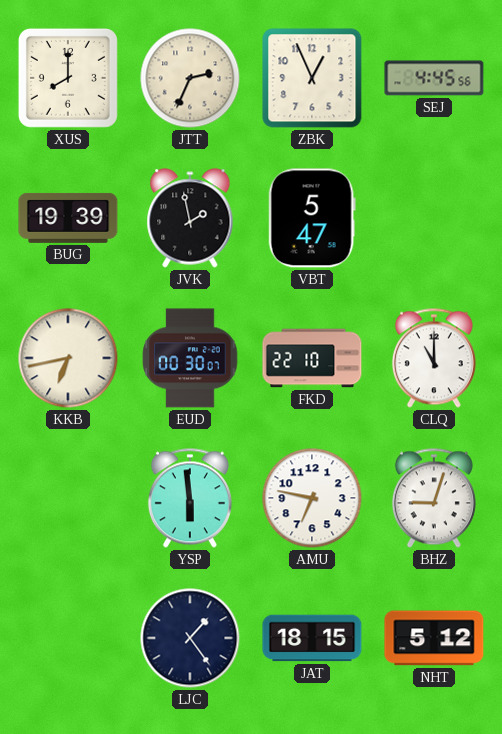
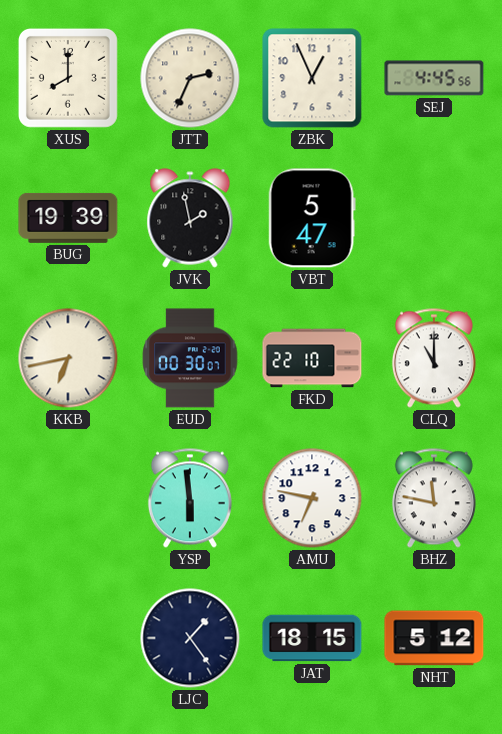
BHZ: 9:03 -> 11:47 (434, 498)
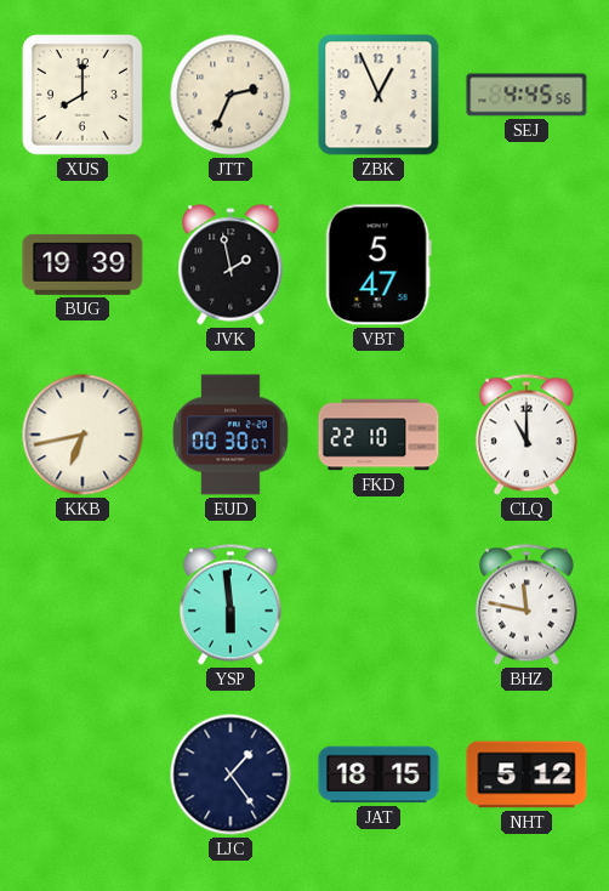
AMU: 6:47 -> none (312, 498)
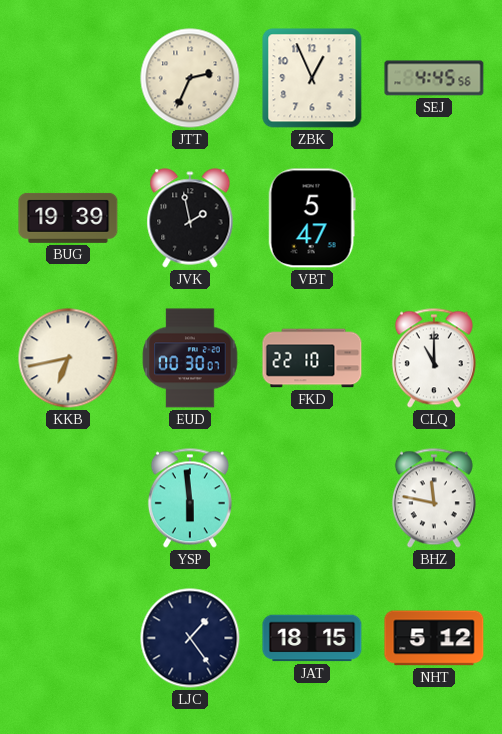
XUS: 8:00 -> none (82, 95)
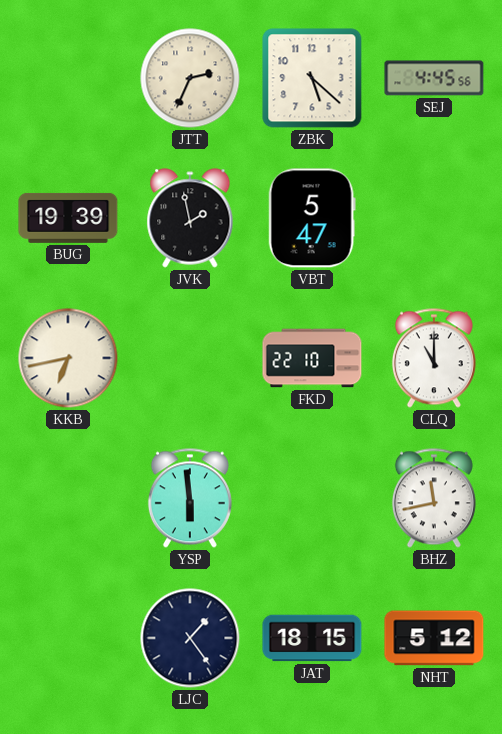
ZBK: 12:56 -> 5:22 (312, 78)
EUD: 00:30 -> none (190, 358)
BHZ: 11:47 -> 11:43 (434, 498)
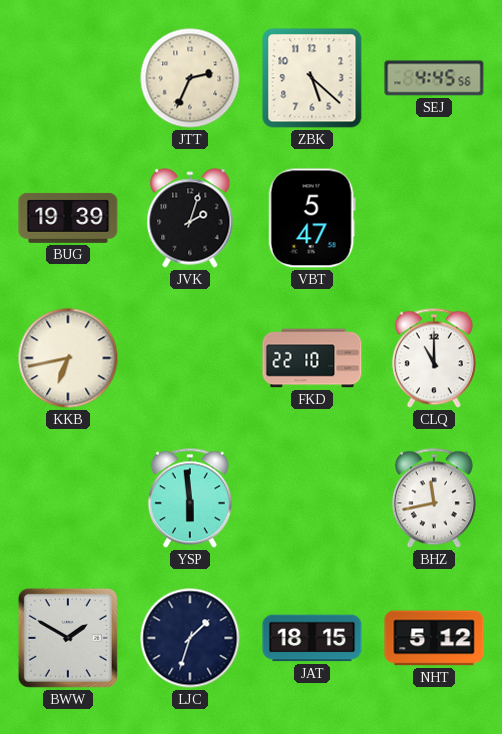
JVK: 1:58 -> 2:03 (190, 218)
BWW: none -> 1:50 (68, 638)
LJC: 1:24 -> 1:33 (190, 638)
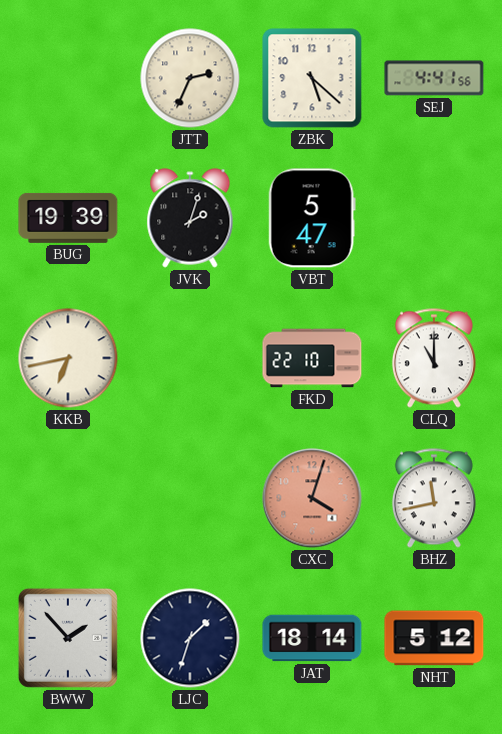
SEJ: 4:45 -> 4:41 (434, 78)
YSP: 5:59 -> none (190, 498)
CXC: none -> 4:03 (312, 498)
BWW: 1:50 -> 1:53 (68, 638)
JAT: 18:15 -> 18:14 (312, 638)
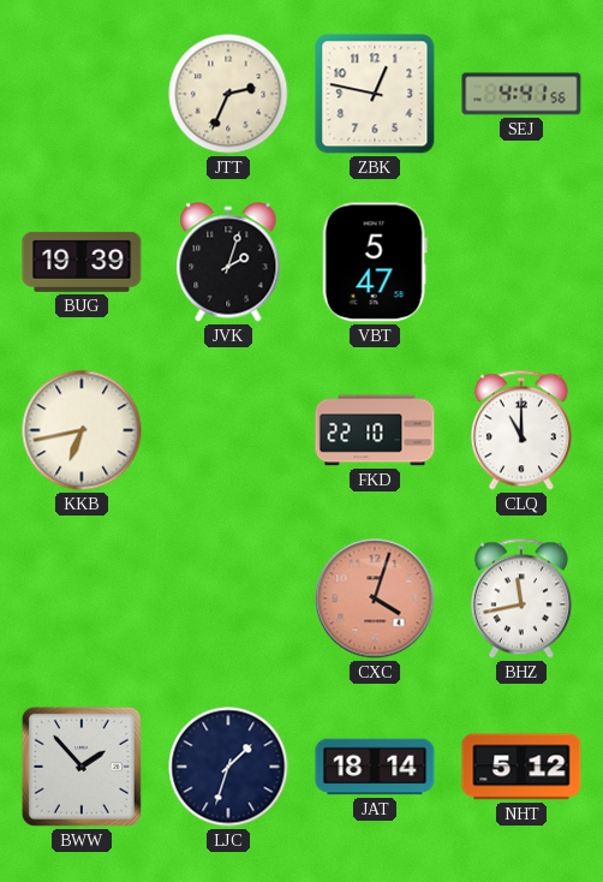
ZBK: 5:22 -> 12:47 (375, 94)
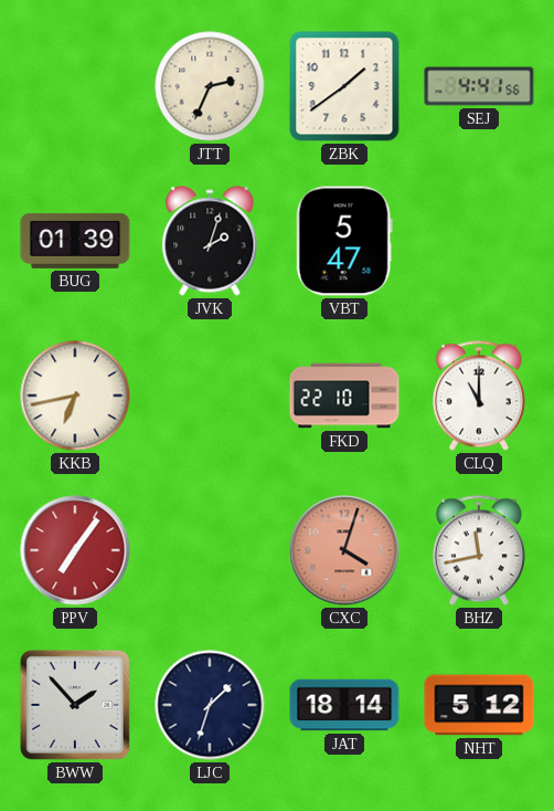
ZBK: 12:47 -> 1:39 (344, 86)
BUG: 19:39 -> 01:39 (75, 241)
PPV: none -> 7:06 (75, 550)
